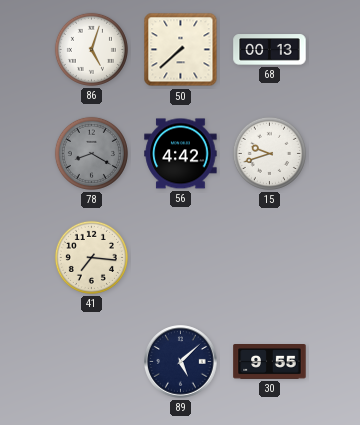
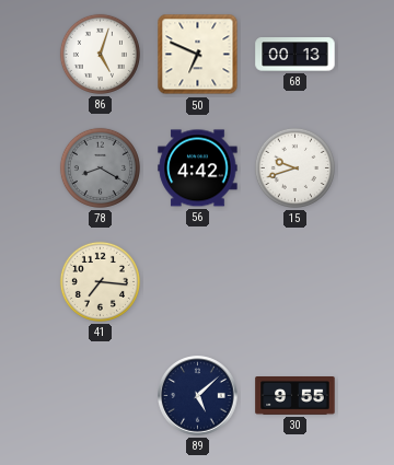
50: 7:38 -> 6:49 (198, 55)
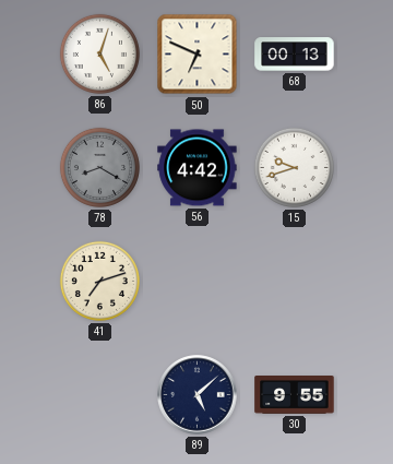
41: 7:16 -> 7:12 (99, 281)
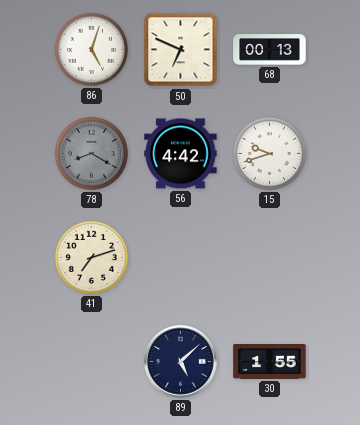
30: 9:55 -> 1:55 (270, 362)
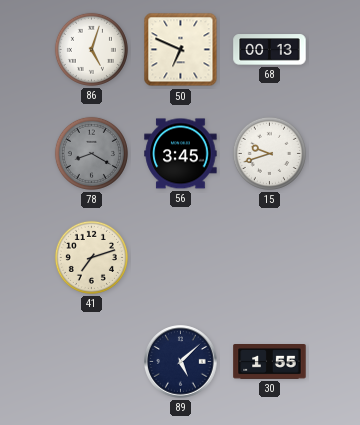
56: 4:42 -> 3:45 (181, 154)
